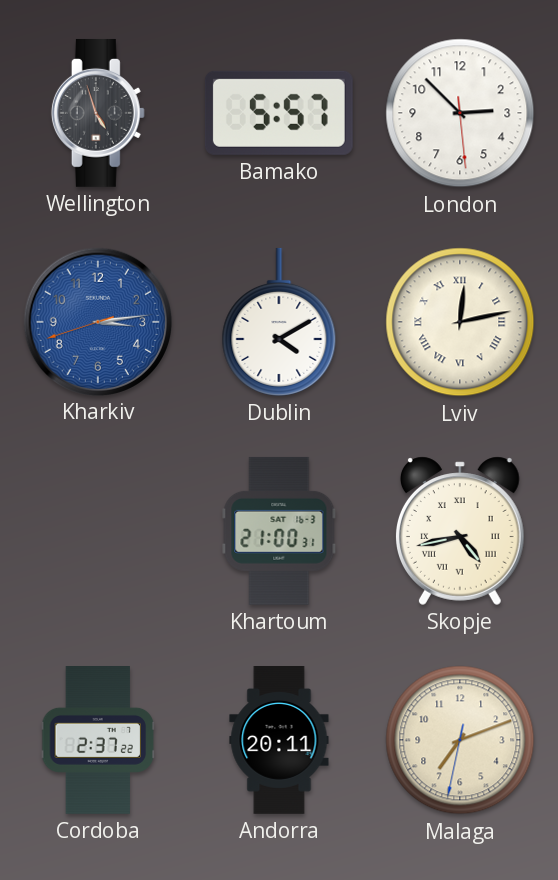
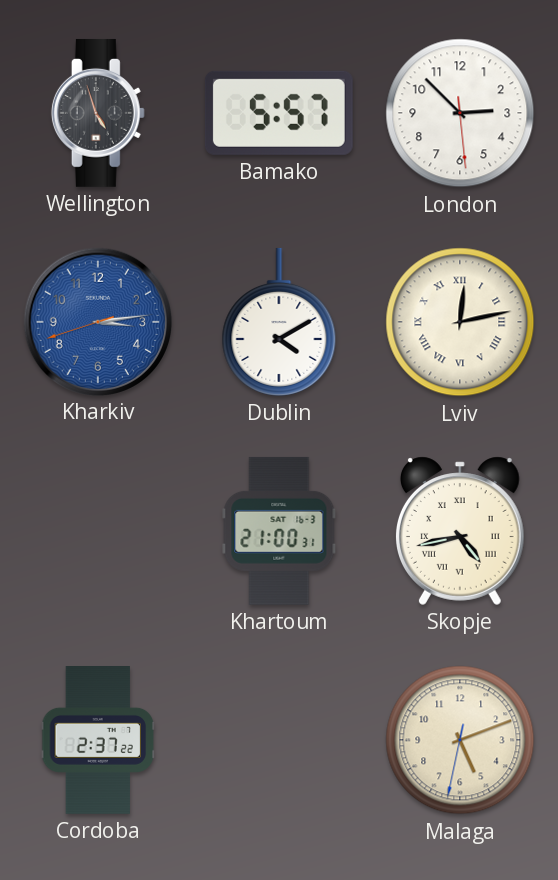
Andorra: 20:11 -> none (279, 741)
Malaga: 7:11 -> 5:11 (460, 740)
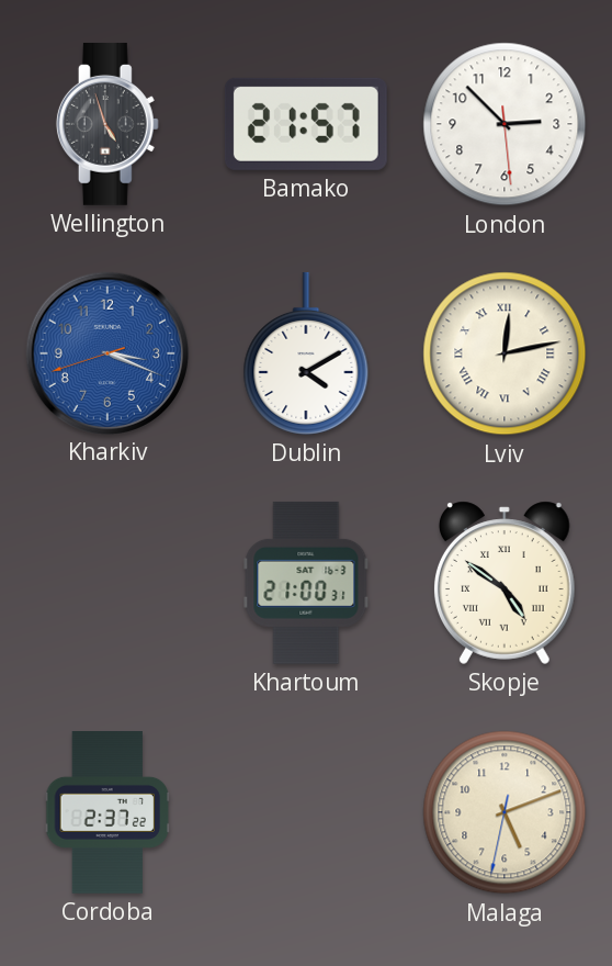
Bamako: 5:57 -> 21:57 (306, 124)
Kharkiv: 3:13 -> 3:18 (106, 352)
Skopje: 4:43 -> 4:51 (505, 583)
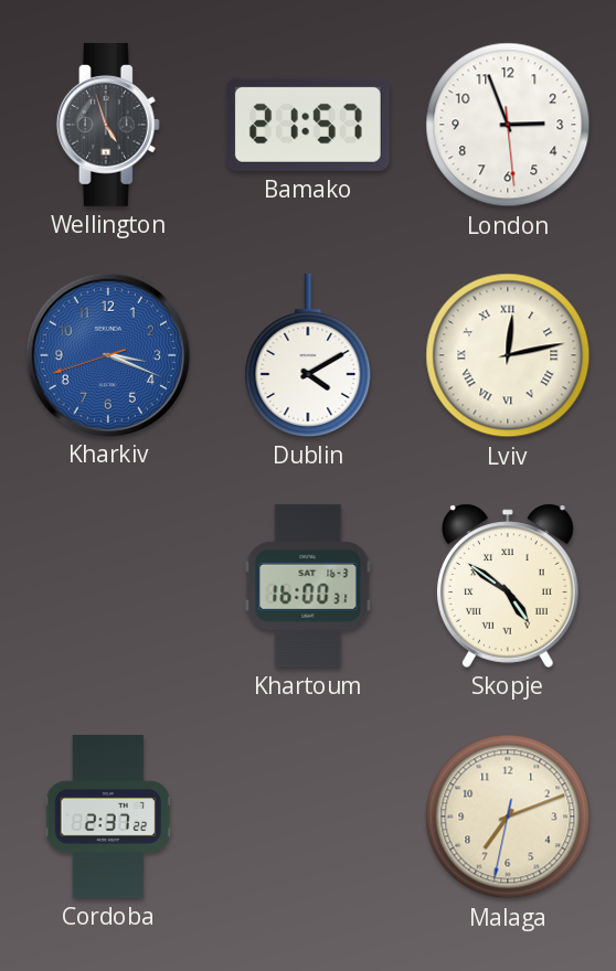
London: 2:52 -> 2:56 (508, 125)
Khartoum: 21:00 -> 16:00 (308, 586)
Malaga: 5:11 -> 7:11 (508, 817)
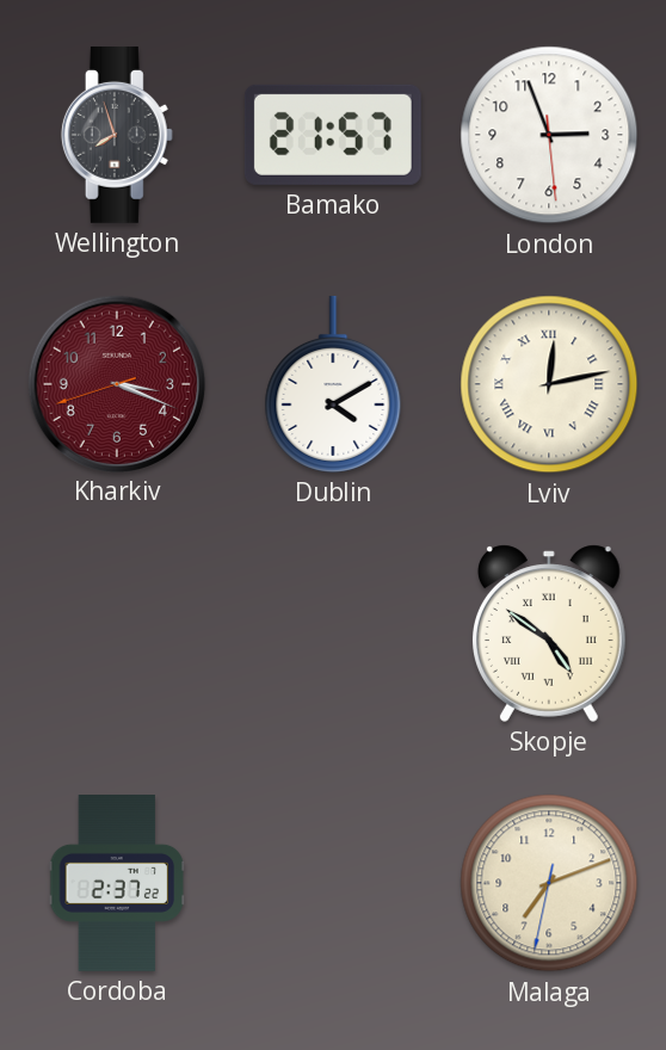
Wellington: 4:57 -> 7:57 (117, 135)
Kharkiv dial: blue -> burgundy (116, 383)
Khartoum: 16:00 -> none (308, 586)
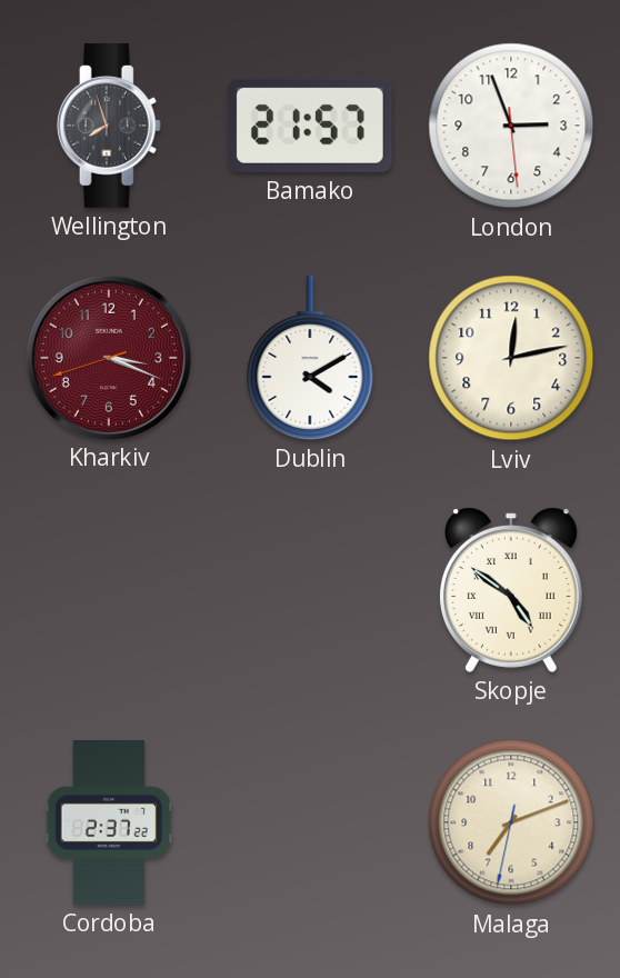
Lviv numerals: Roman -> Arabic (511, 358)
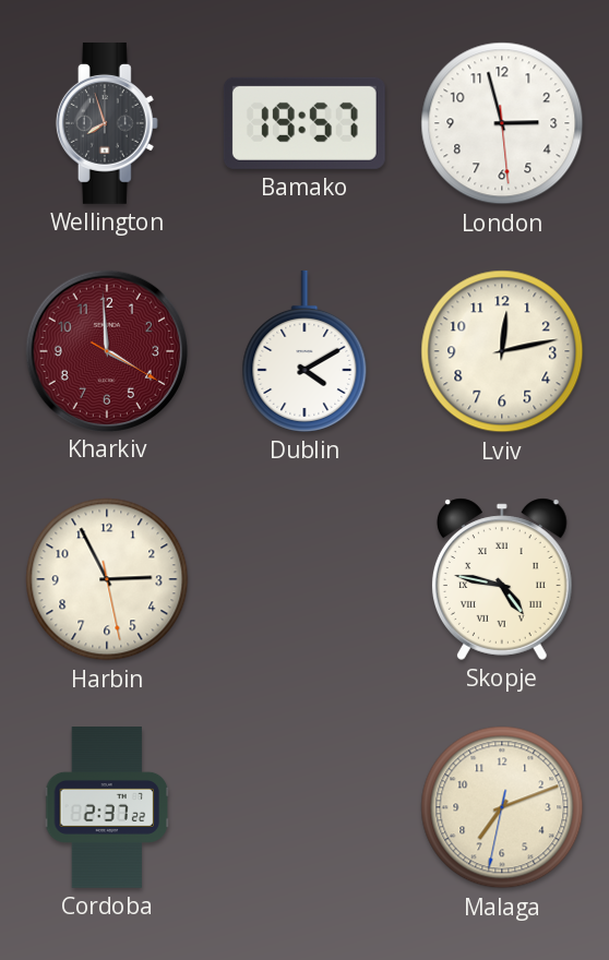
Bamako: 21:57 -> 19:57 (304, 123)
London: 2:56 -> 2:57 (502, 123)
Kharkiv: 3:18 -> 3:59 (106, 350)
Harbin: none -> 2:55 (107, 579)
Skopje: 4:51 -> 4:47 (502, 579)
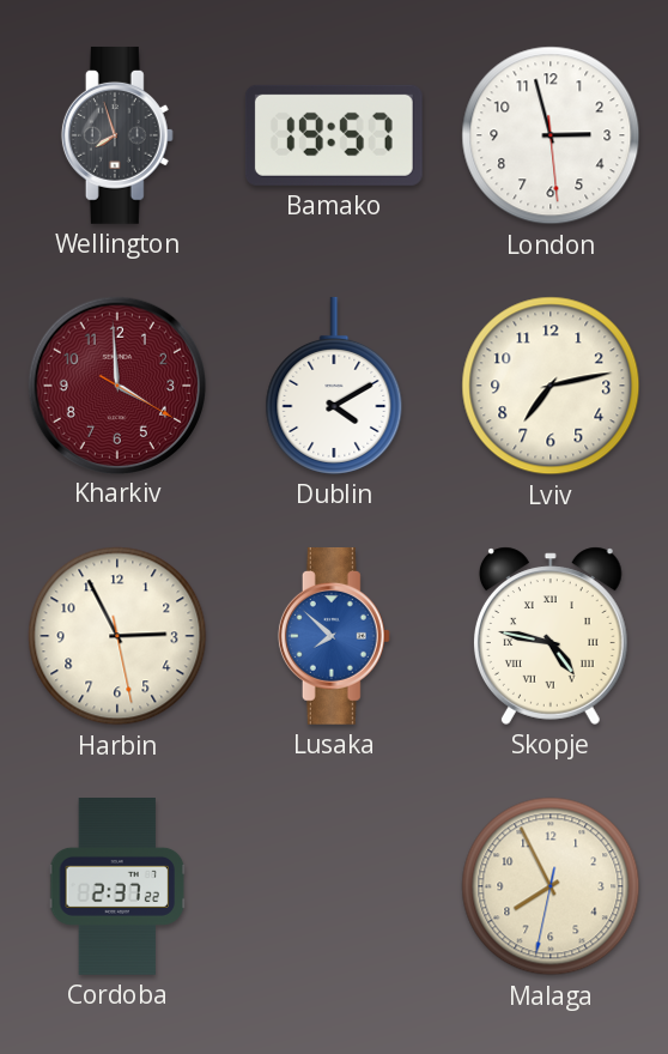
Lviv: 12:13 -> 7:13 (551, 386)
Lusaka: none -> 7:52 (334, 636)
Malaga: 7:11 -> 7:55 (551, 886)
